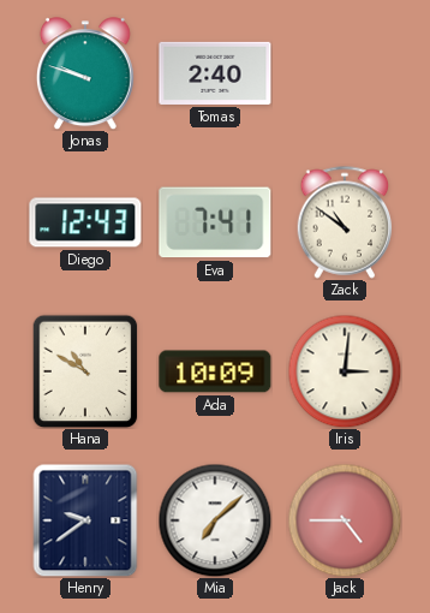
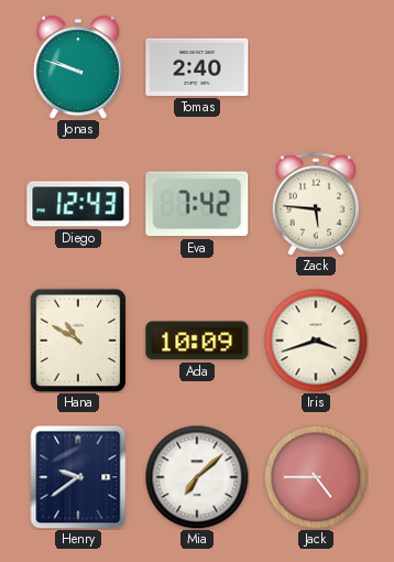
Eva: 7:41 -> 7:42 (197, 204)
Zack: 10:51 -> 5:46 (316, 204)
Iris: 3:01 -> 3:42 (316, 341)
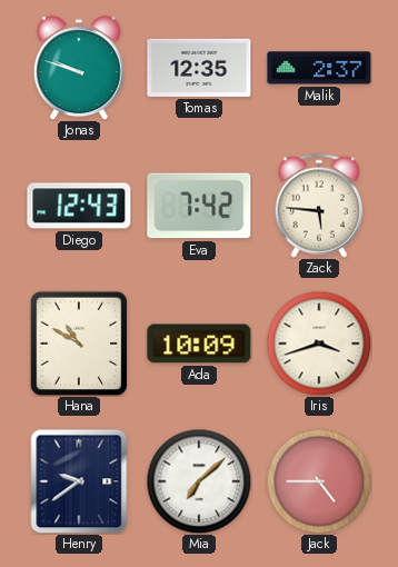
Tomas: 2:40 -> 12:35 (199, 68)
Malik: none -> 2:37 (319, 68)
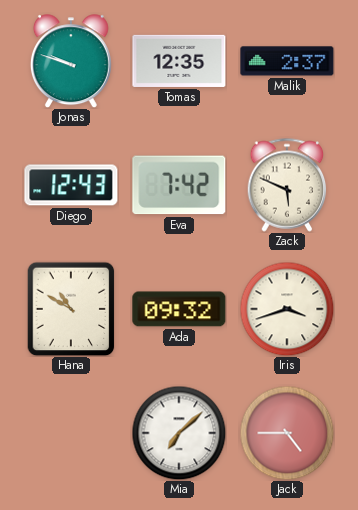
Zack: 5:46 -> 5:49 (287, 185)
Ada: 10:09 -> 09:32 (179, 309)
Henry: 9:39 -> none (79, 481)
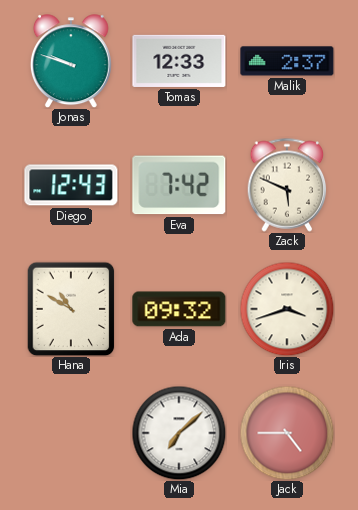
Tomas: 12:35 -> 12:33 (179, 61)
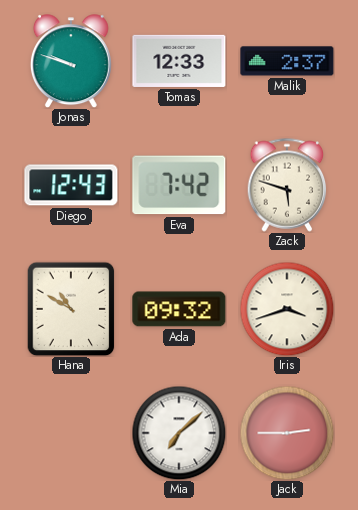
Zack: 5:49 -> 5:48 (287, 185)
Jack: 4:45 -> 2:45 (287, 433)
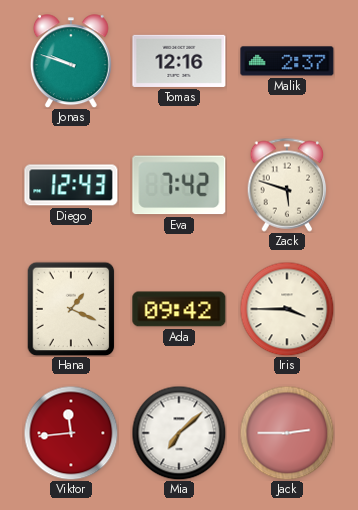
Tomas: 12:33 -> 12:16 (179, 61)
Hana: 10:50 -> 1:19 (71, 309)
Ada: 09:32 -> 09:42 (179, 309)
Iris: 3:42 -> 3:45 (287, 309)
Viktor: none -> 11:44 (71, 433)
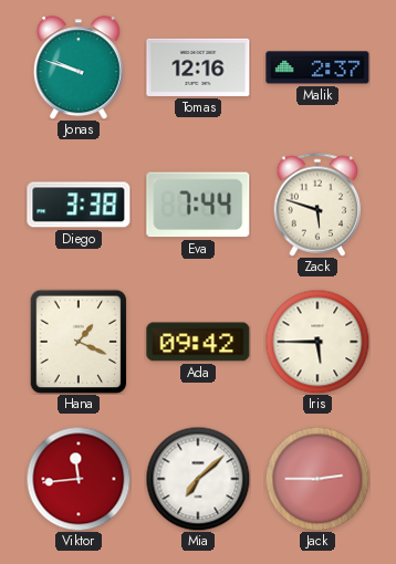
Diego: 12:43 -> 3:38 (79, 205)
Eva: 7:42 -> 7:44 (198, 205)
Iris: 3:45 -> 5:45 (317, 342)
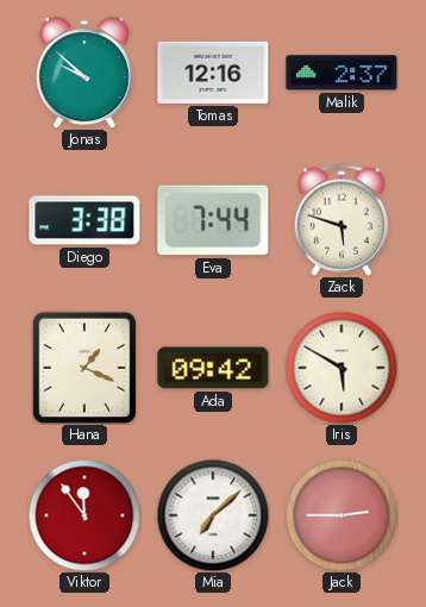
Jonas: 9:48 -> 9:52 (84, 73)
Iris: 5:45 -> 5:50 (342, 368)
Viktor: 11:44 -> 11:54 (84, 515)
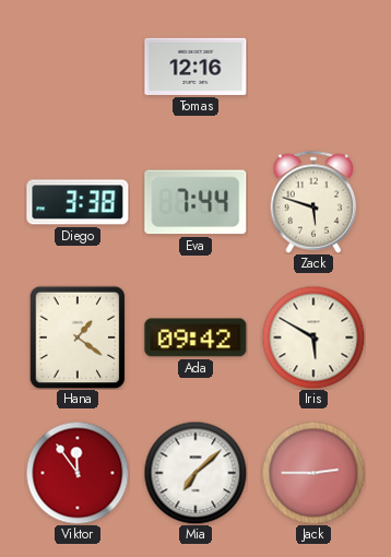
Jonas: 9:52 -> none (84, 73)
Malik: 2:37 -> none (342, 73)
Hana: 1:19 -> 1:21 (78, 337)
